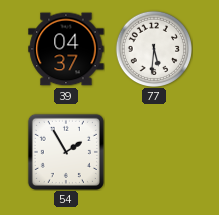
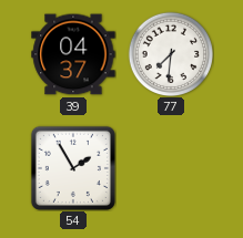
77: 5:31 -> 7:31 (170, 53)
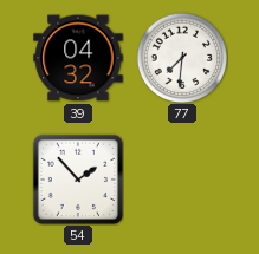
39: 04:37 -> 04:32 (78, 58)
54: 1:55 -> 1:53 (78, 180)
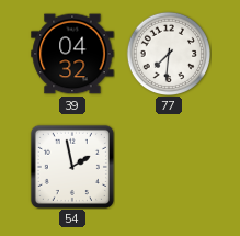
54: 1:53 -> 1:58 (72, 167)
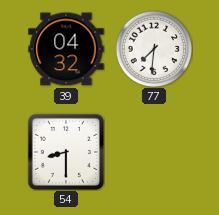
54: 1:58 -> 8:30 (66, 152)
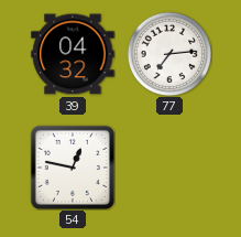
77: 7:31 -> 7:14 (168, 53)
54: 8:30 -> 12:47 (73, 168)
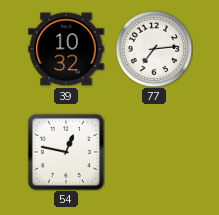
39: 04:32 -> 10:32 (66, 49)
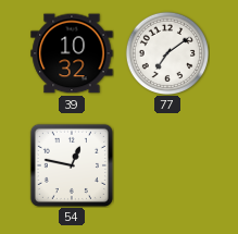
77: 7:14 -> 7:09 (166, 52)
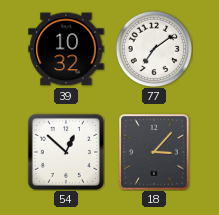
54: 12:47 -> 12:52 (66, 152)
18: none -> 3:07 (154, 152)
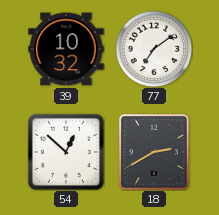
18: 3:07 -> 2:40 (154, 152)
